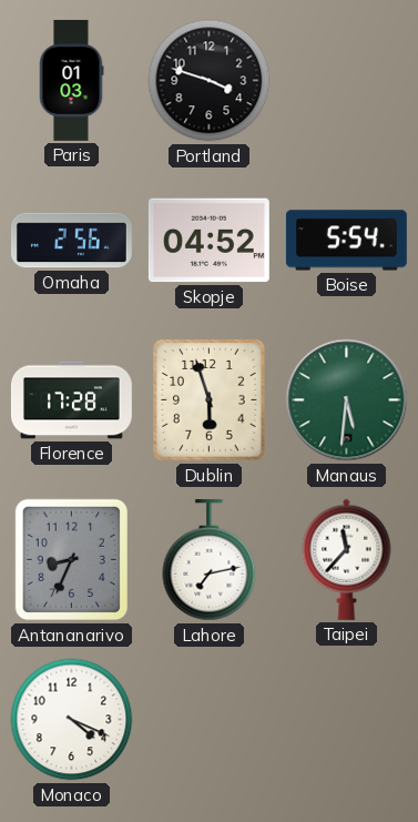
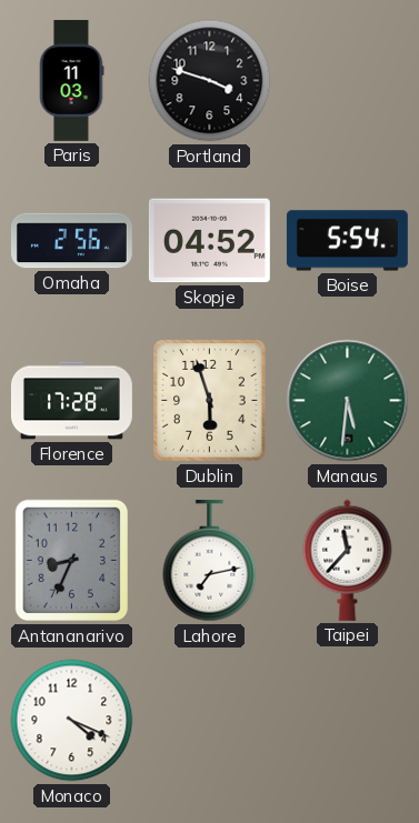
Paris: 01:03 -> 11:03 (71, 80)
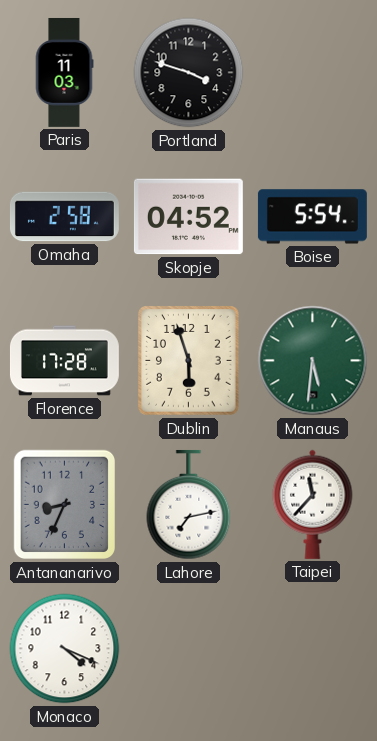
Omaha: 2:56 -> 2:58 (64, 217)
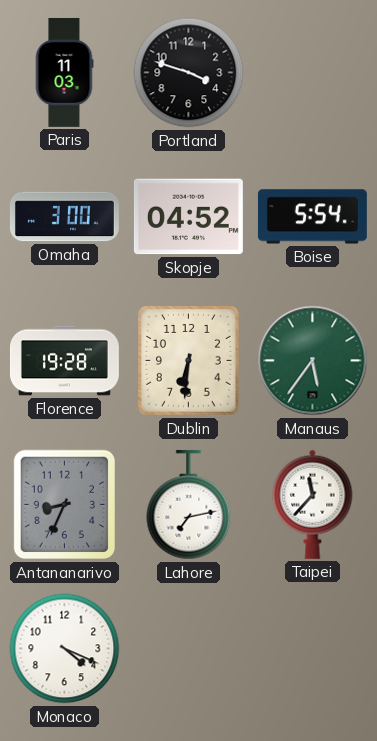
Omaha: 2:58 -> 3:00 (64, 217)
Florence: 17:28 -> 19:28 (64, 361)
Dublin: 5:57 -> 6:31 (189, 361)
Manaus: 5:31 -> 5:36 (313, 361)
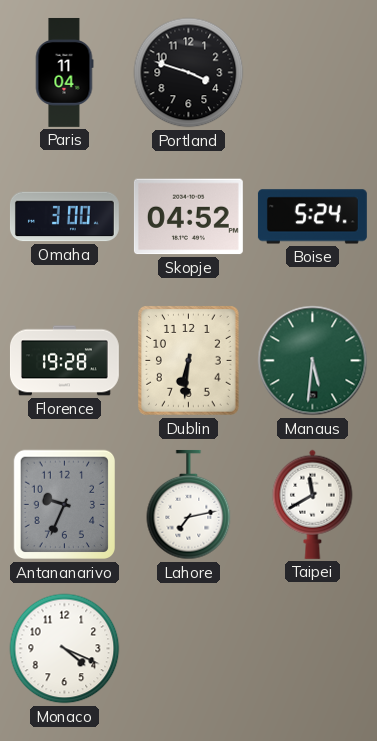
Paris: 11:03 -> 11:04 (64, 72)
Boise: 5:54 -> 5:24 (312, 217)
Manaus: 5:36 -> 5:31 (313, 361)
Antananarivo: 8:34 -> 9:34 (64, 505)
Taipei: 11:37 -> 11:40 (313, 504)
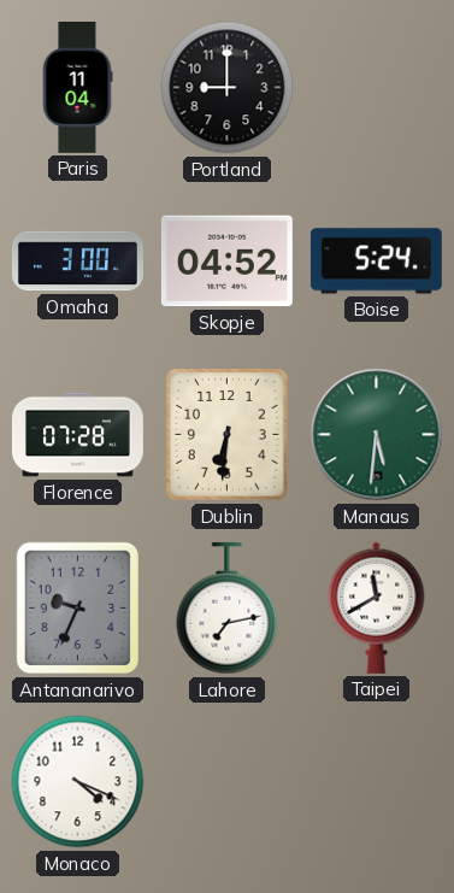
Portland: 3:48 -> 9:00 (228, 88)
Florence: 19:28 -> 07:28 (77, 435)
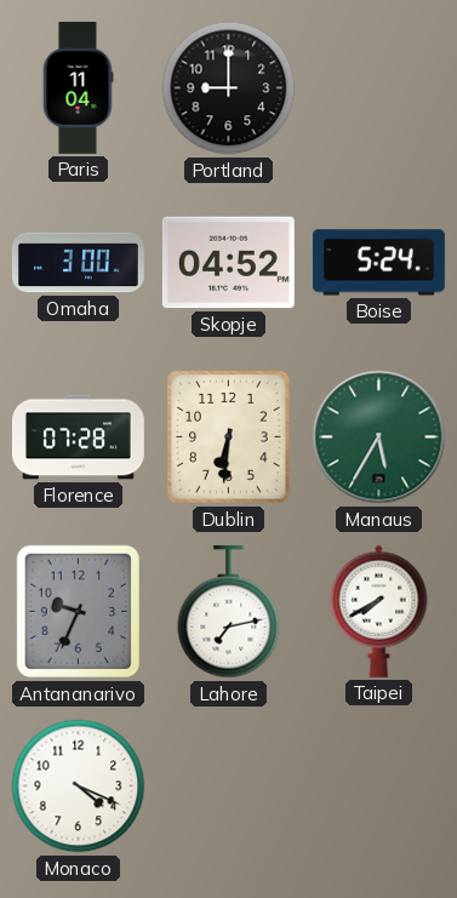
Manaus: 5:31 -> 5:35 (379, 437)
Taipei: 11:40 -> 7:40 (379, 611)
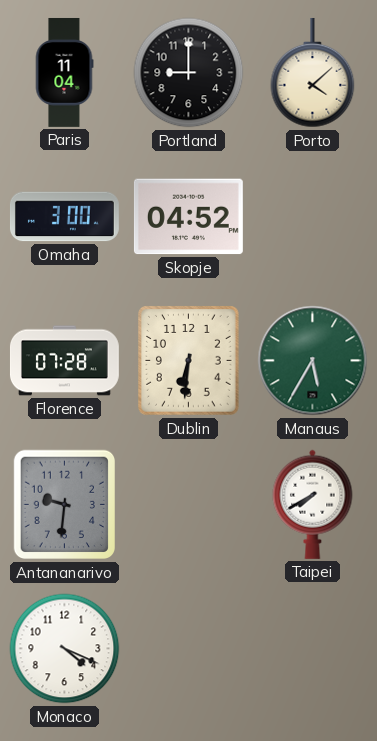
Porto: none -> 4:08 (313, 73)
Boise: 5:24 -> none (378, 263)
Antananarivo: 9:34 -> 9:31 (64, 505)
Lahore: 7:13 -> none (229, 612)
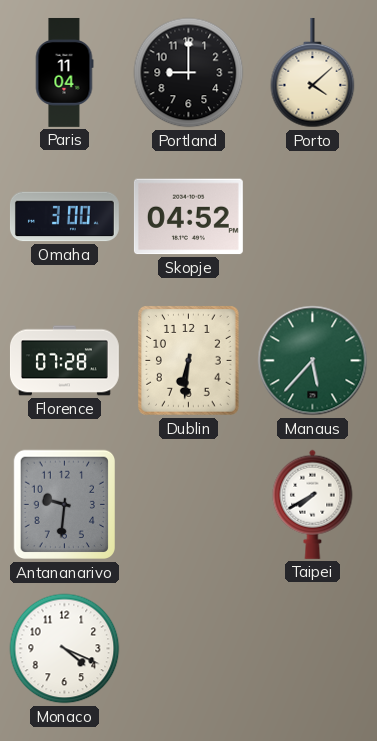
Manaus: 5:35 -> 5:37 (313, 361)
